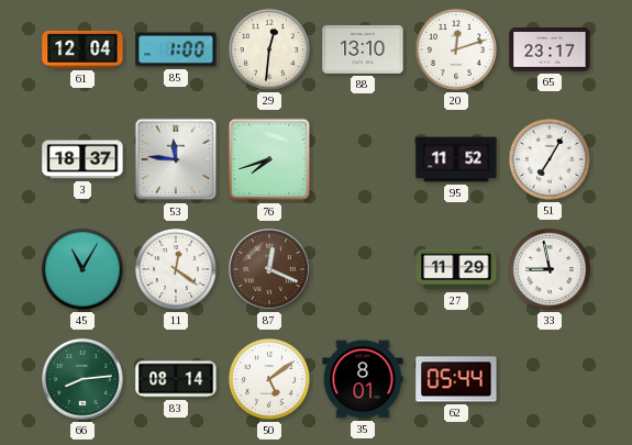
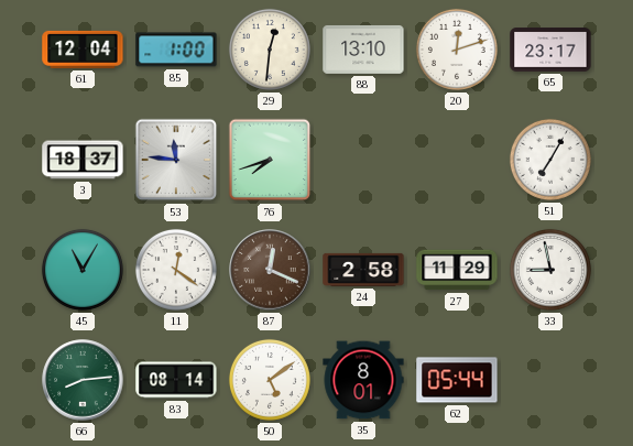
95: 11:52 -> none (456, 159)
24: none -> 2:58 (363, 270)
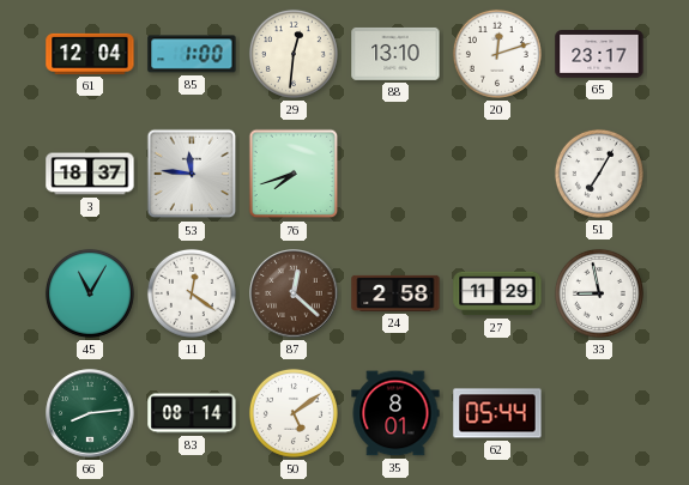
87: 12:19 -> 12:22 (294, 293)
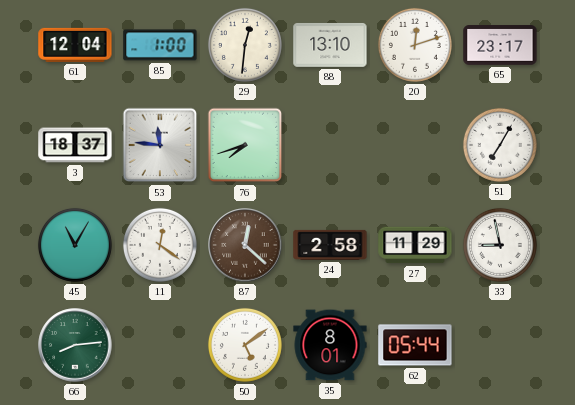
83: 08:14 -> none (192, 413)
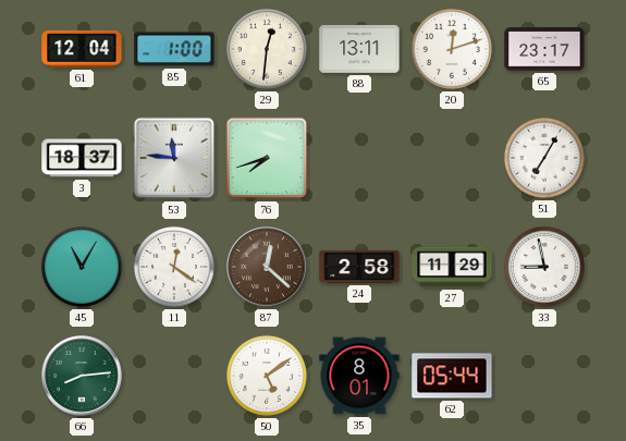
88: 13:10 -> 13:11 (359, 49)
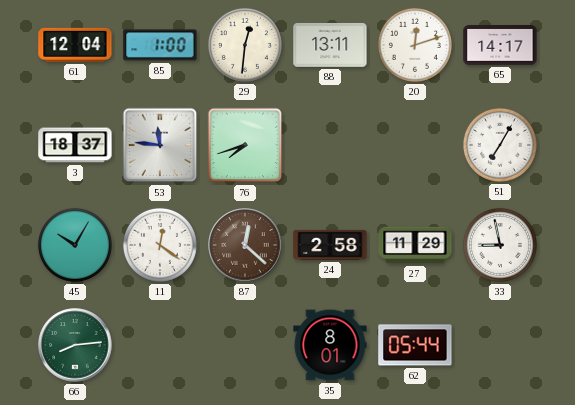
65: 23:17 -> 14:17 (500, 45)
45: 11:05 -> 10:05 (75, 245)
50: 5:09 -> none (267, 376)
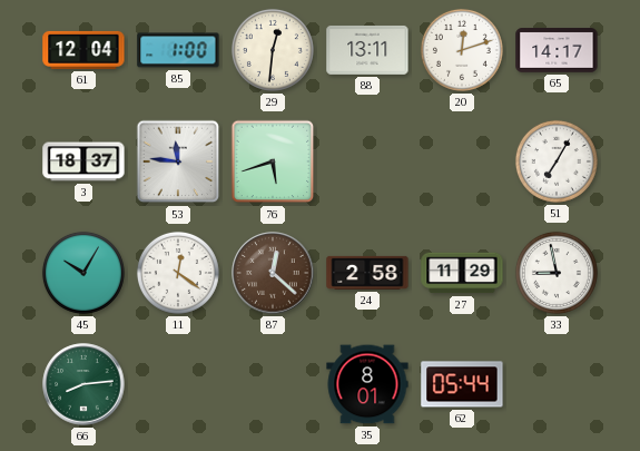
76: 7:42 -> 5:42 (273, 161)
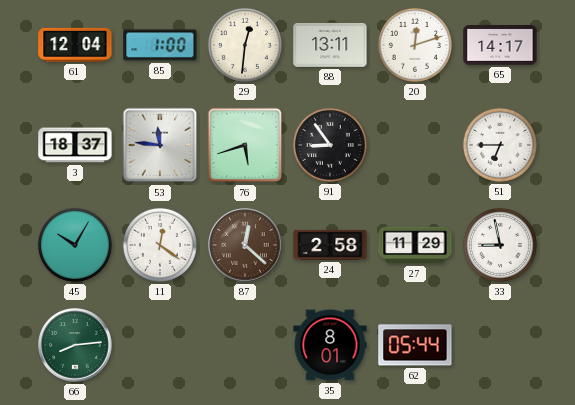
91: none -> 8:54 (330, 145)
51: 7:05 -> 6:45 (500, 145)
